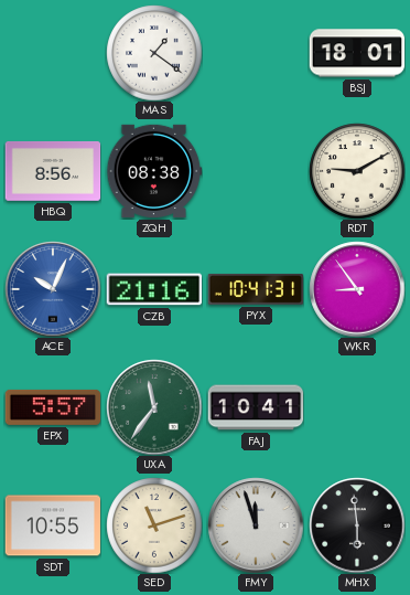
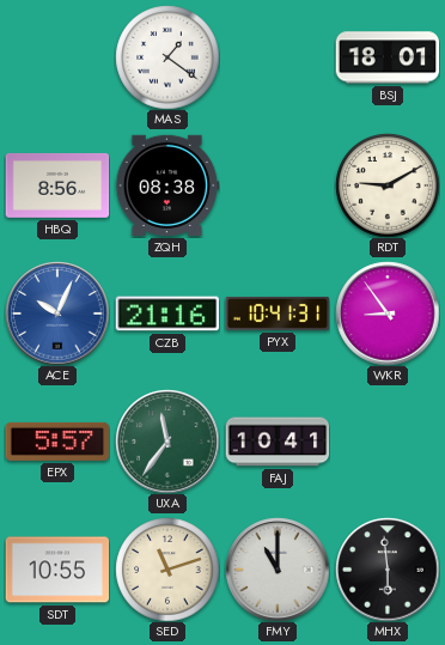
FMY: 11:57 -> 11:00 (278, 570)
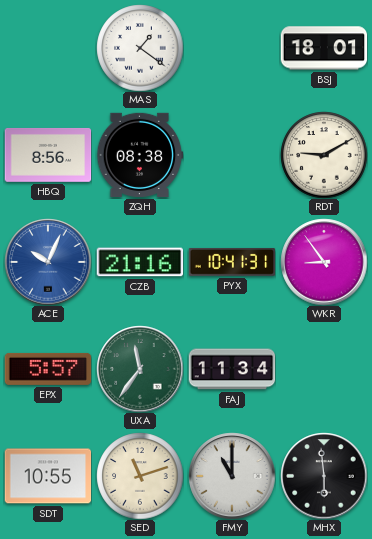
FAJ: 10:41 -> 11:34 (232, 369)
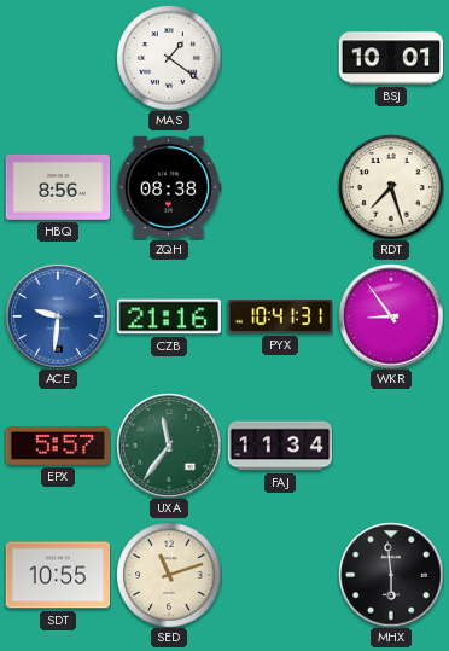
BSJ: 18:01 -> 10:01 (391, 58)
RDT: 9:10 -> 7:27 (391, 187)
ACE: 10:04 -> 9:31 (58, 316)
FMY: 11:00 -> none (232, 476)
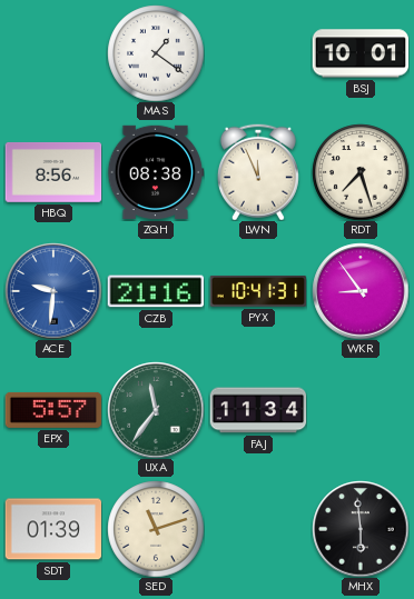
LWN: none -> 11:56 (258, 172)
SDT: 10:55 -> 01:39 (53, 529)
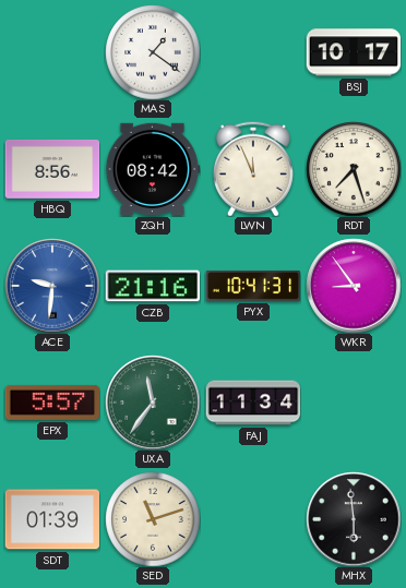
BSJ: 10:01 -> 10:17 (354, 52)
ZQH: 08:38 -> 08:42 (153, 169)
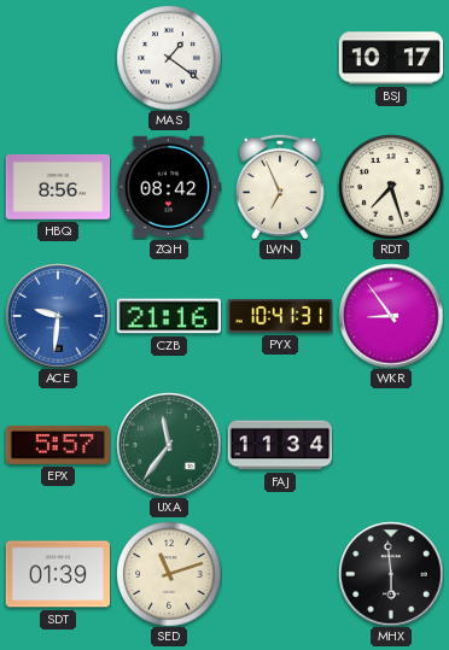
LWN: 11:56 -> 6:56 (280, 187)
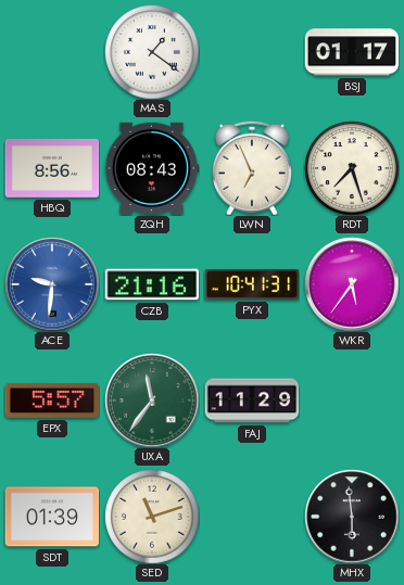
BSJ: 10:17 -> 01:17 (352, 52)
ZQH: 08:42 -> 08:43 (152, 168)
WKR: 8:54 -> 5:36 (352, 284)
FAJ: 11:34 -> 11:29 (252, 400)
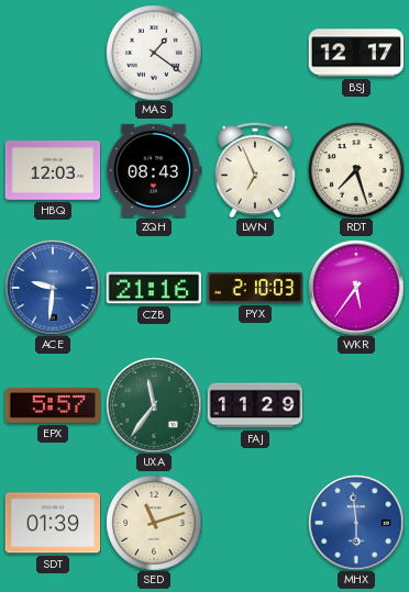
BSJ: 01:17 -> 12:17 (356, 53)
HBQ: 8:56 -> 12:03 (53, 170)
PYX: 10:41 -> 2:10 (255, 288)
MHX dial: black -> blue (356, 523)
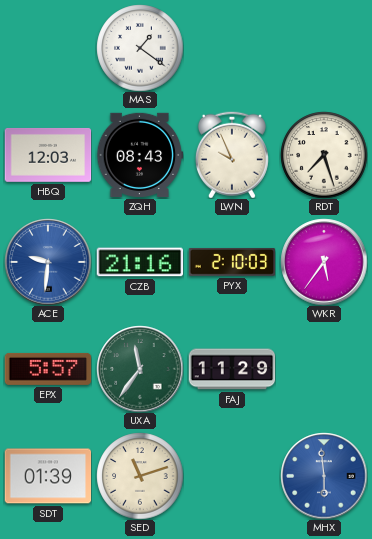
BSJ: 12:17 -> none (356, 53)
LWN: 6:56 -> 9:56 (232, 155)
